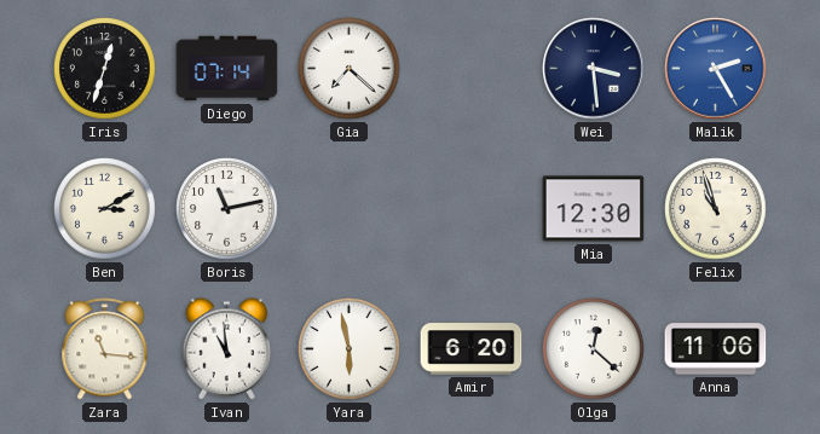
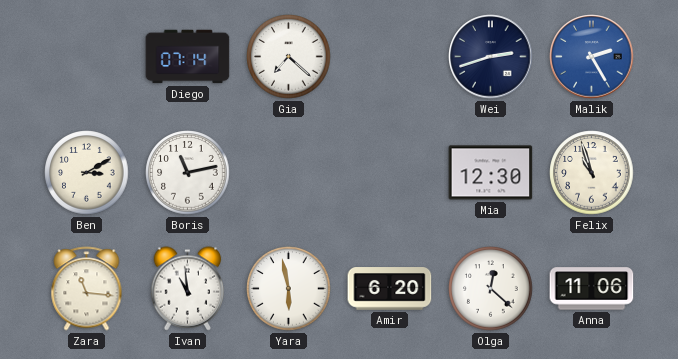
Iris: 12:33 -> none (105, 69)
Wei: 3:29 -> 2:42 (491, 57)
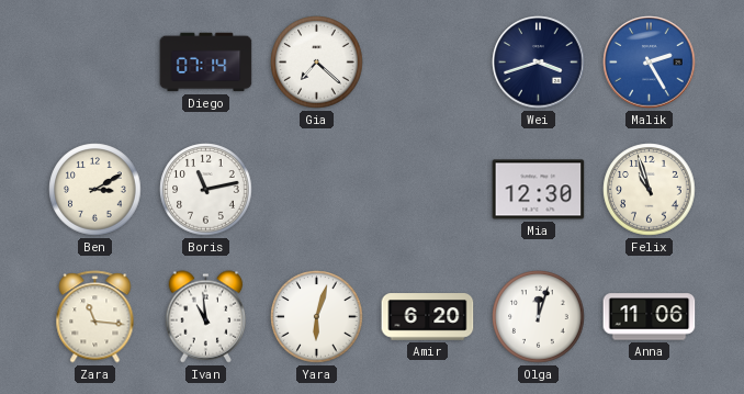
Wei: 2:42 -> 3:42 (539, 63)
Yara: 5:58 -> 6:03 (317, 317)
Olga: 12:22 -> 12:03 (539, 317)
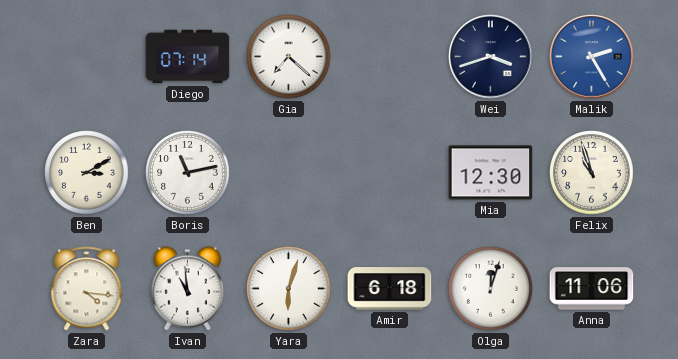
Zara: 11:16 -> 4:16 (87, 289)
Amir: 6:20 -> 6:18 (390, 289)
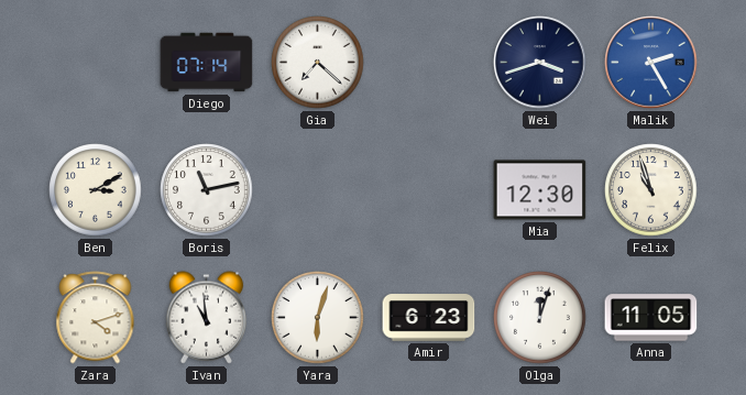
Zara: 4:16 -> 4:12 (96, 318)
Amir: 6:18 -> 6:23 (429, 318)
Anna: 11:06 -> 11:05 (651, 318)
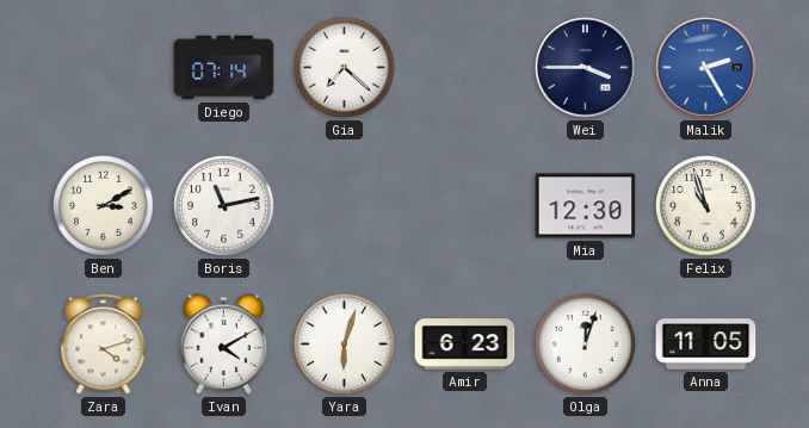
Wei: 3:42 -> 3:45 (586, 68)
Ivan: 10:59 -> 4:10 (224, 345)
